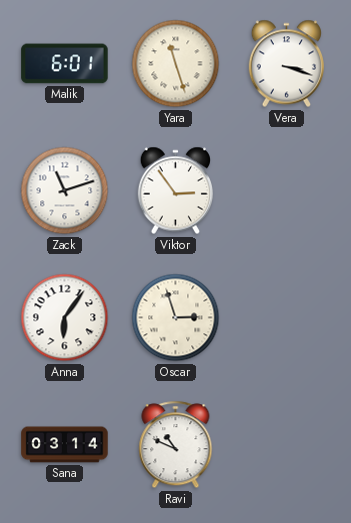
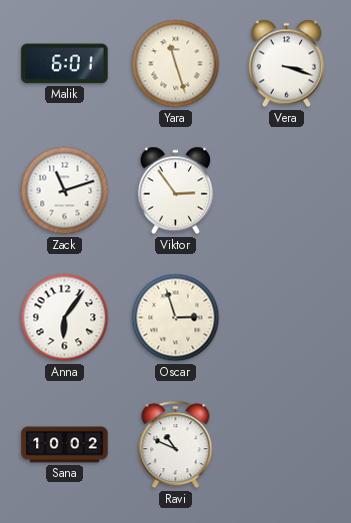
Sana: 03:14 -> 10:02 (65, 445)
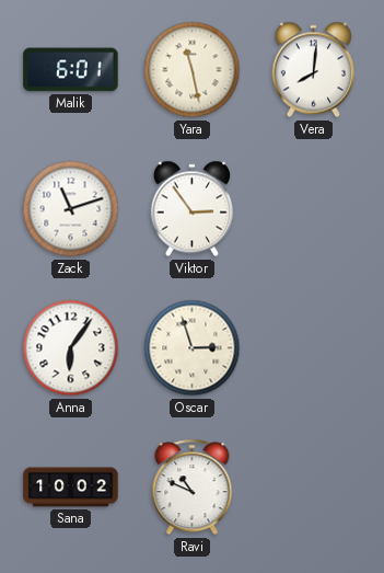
Yara: 11:27 -> 11:28 (193, 70)
Vera: 3:18 -> 8:01 (313, 70)
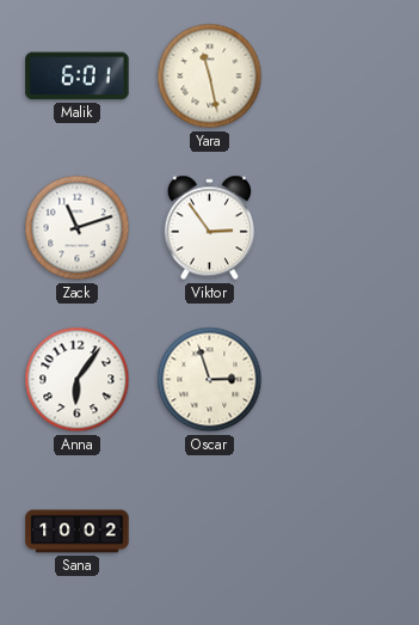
Vera: 8:01 -> none (313, 70)
Ravi: 10:49 -> none (193, 488)
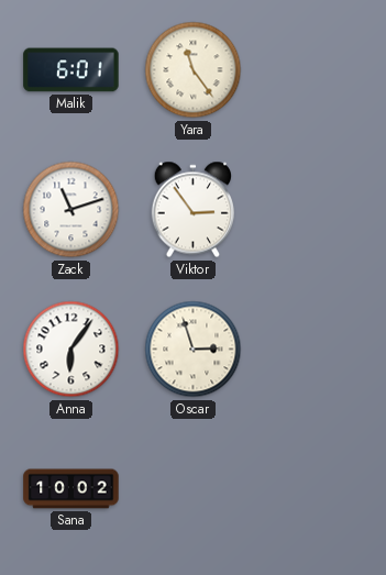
Yara: 11:28 -> 11:24 (194, 70)
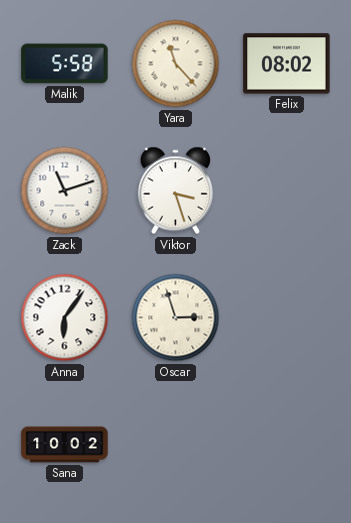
Malik: 6:01 -> 5:58 (65, 64)
Yara: 11:24 -> 11:23 (176, 64)
Felix: none -> 08:02 (287, 64)
Viktor: 2:54 -> 3:27 (175, 191)
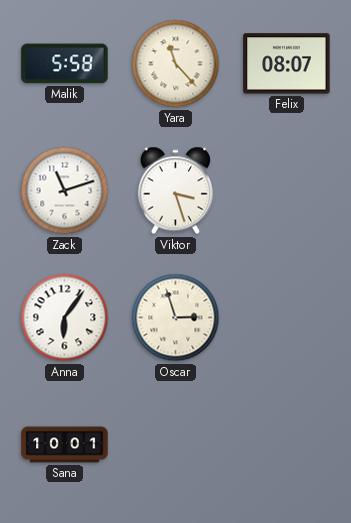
Felix: 08:02 -> 08:07 (287, 64)
Sana: 10:02 -> 10:01 (65, 445)
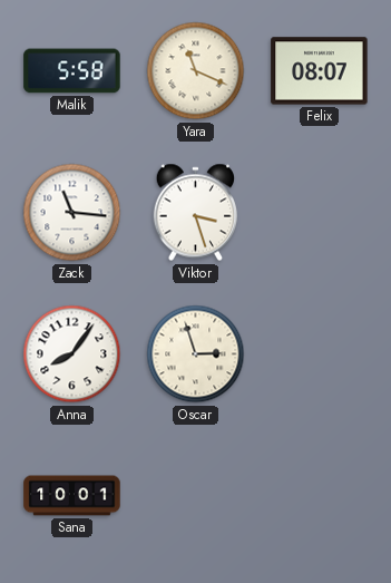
Yara: 11:23 -> 11:19 (196, 71)
Zack: 11:12 -> 11:16 (72, 213)
Anna: 6:06 -> 8:06 (72, 354)
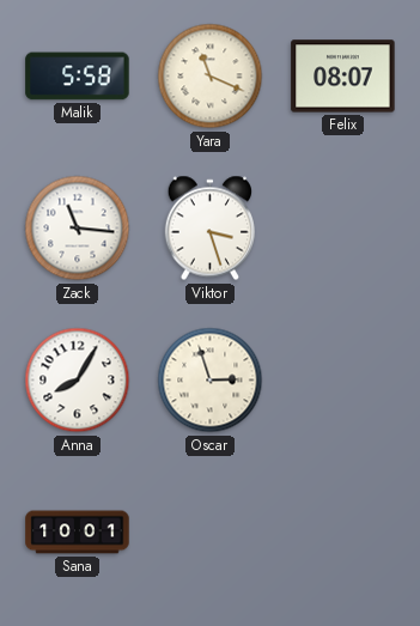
Anna: 8:06 -> 8:05 (78, 381)
